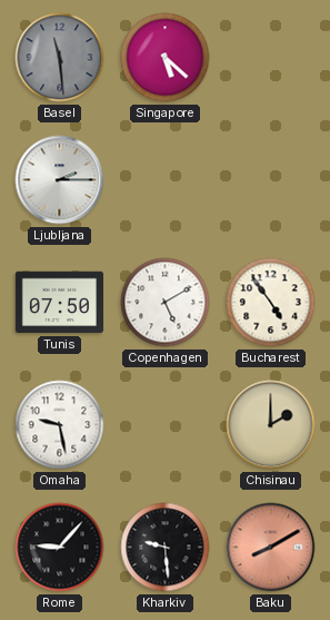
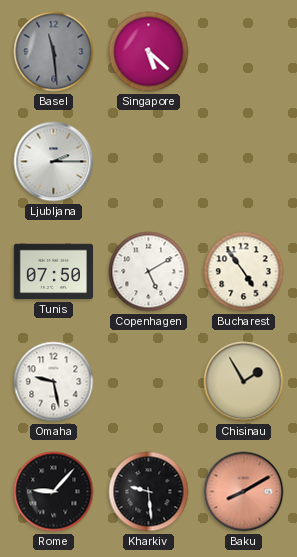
Chisinau: 2:00 -> 1:55 (244, 382)
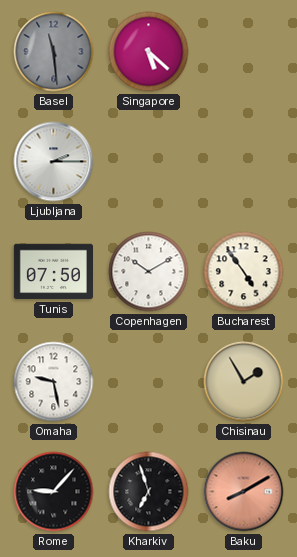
Copenhagen: 5:10 -> 10:10 (149, 272)
Kharkiv: 9:29 -> 6:57 (149, 492)
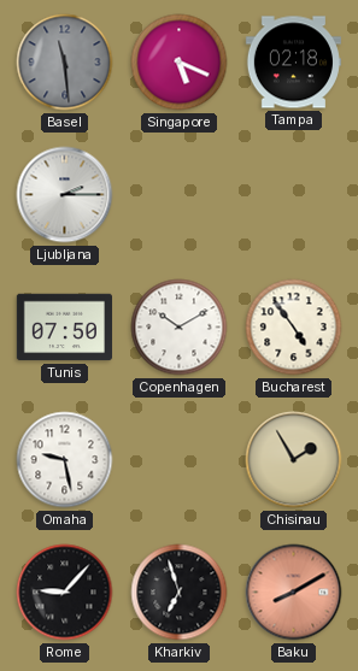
Singapore: 5:22 -> 5:19 (180, 63)
Tampa: none -> 02:18 (293, 63)
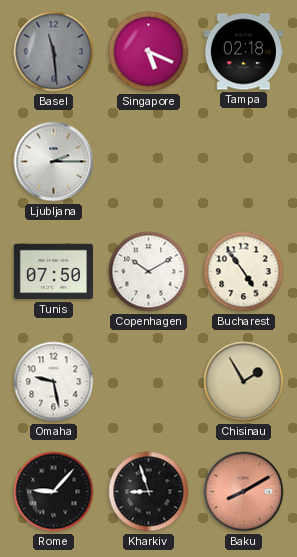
Kharkiv: 6:57 -> 8:57 (149, 492)
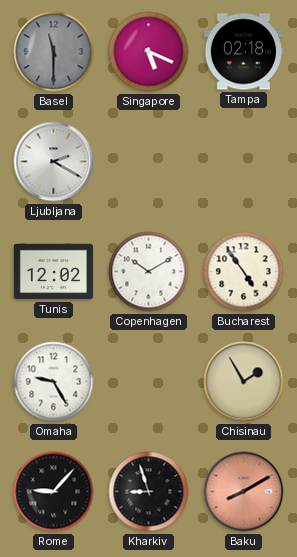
Basel: 11:29 -> 11:30 (54, 52)
Ljubljana: 2:15 -> 2:20 (54, 162)
Tunis: 07:50 -> 12:02 (53, 272)
Omaha: 9:28 -> 9:25 (54, 382)
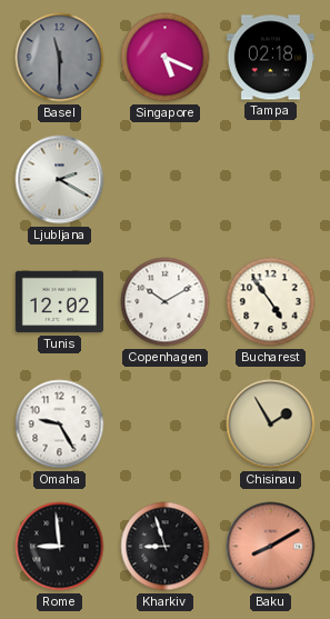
Rome: 9:07 -> 8:59 (60, 547)
